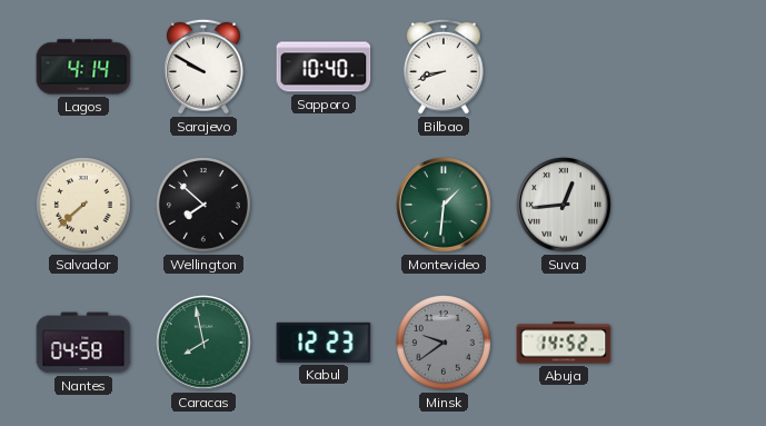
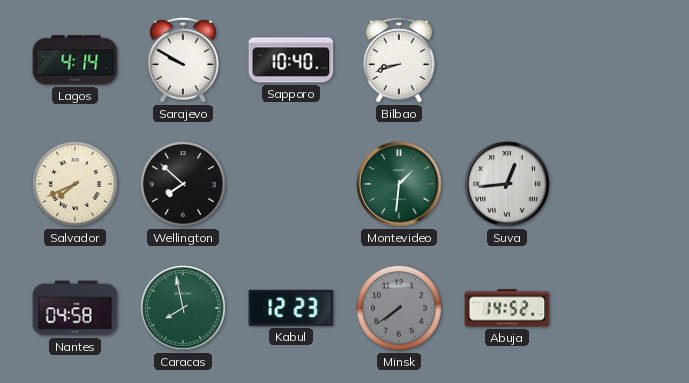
Salvador: 7:38 -> 7:41 (76, 185)
Minsk: 9:39 -> 7:39 (400, 309)
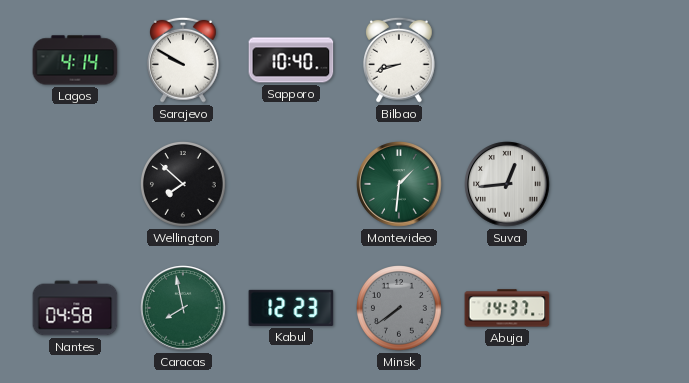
Salvador: 7:41 -> none (76, 185)
Abuja: 14:52 -> 14:37 (507, 308)
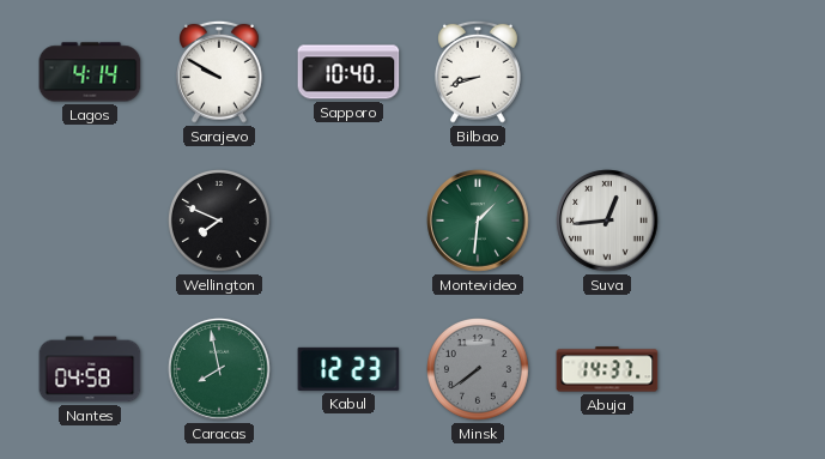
Wellington: 7:52 -> 7:49 (220, 222)
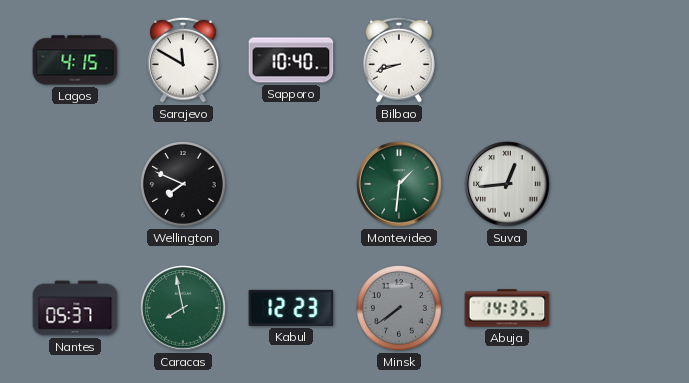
Lagos: 4:14 -> 4:15 (75, 60)
Sarajevo: 9:50 -> 11:50 (184, 60)
Nantes: 04:58 -> 05:37 (75, 308)
Abuja: 14:37 -> 14:35 (507, 308)
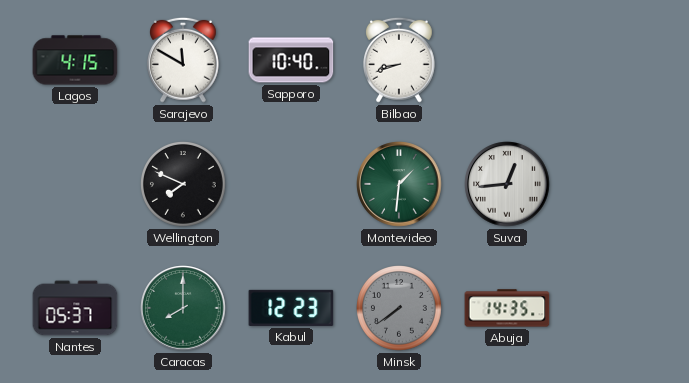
Caracas: 7:58 -> 8:00 (183, 308)
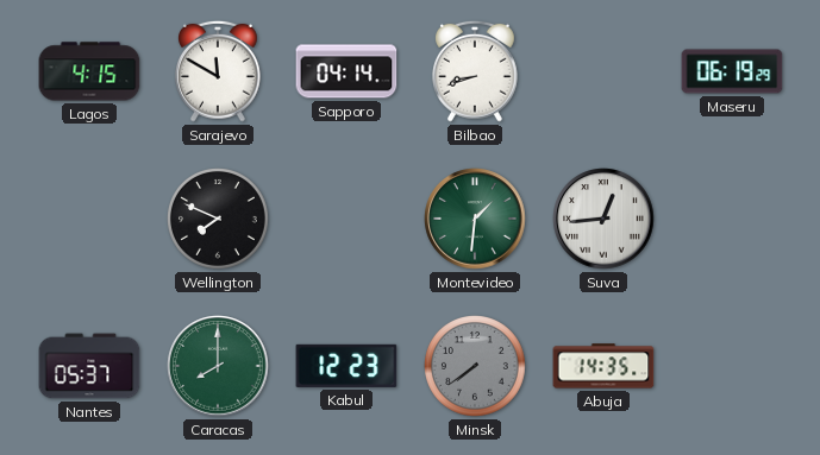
Sapporo: 10:40 -> 04:14 (346, 71)
Maseru: none -> 06:19 (732, 71)
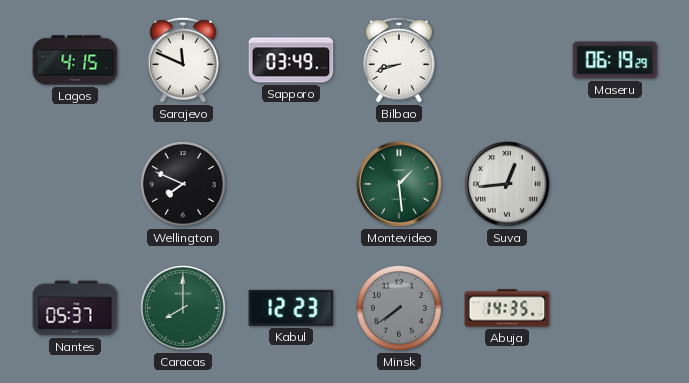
Sarajevo: 11:50 -> 11:49 (184, 60)
Sapporo: 04:14 -> 03:49 (291, 60)
Montevideo: 1:31 -> 1:29 (399, 184)
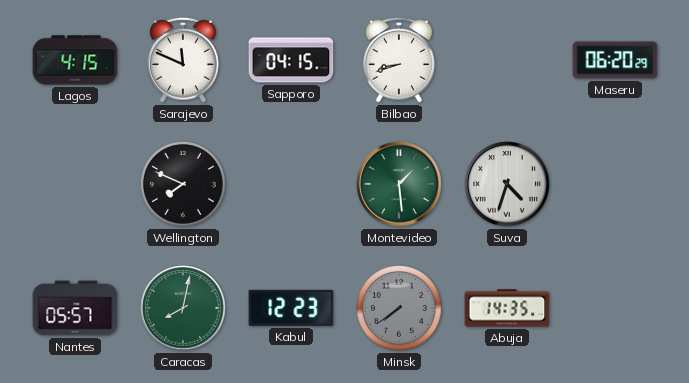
Sapporo: 03:49 -> 04:15 (291, 60)
Maseru: 06:19 -> 06:20 (615, 60)
Suva: 12:44 -> 4:33 (507, 184)
Nantes: 05:37 -> 05:57 (75, 308)
Caracas: 8:00 -> 8:02 (183, 308)
